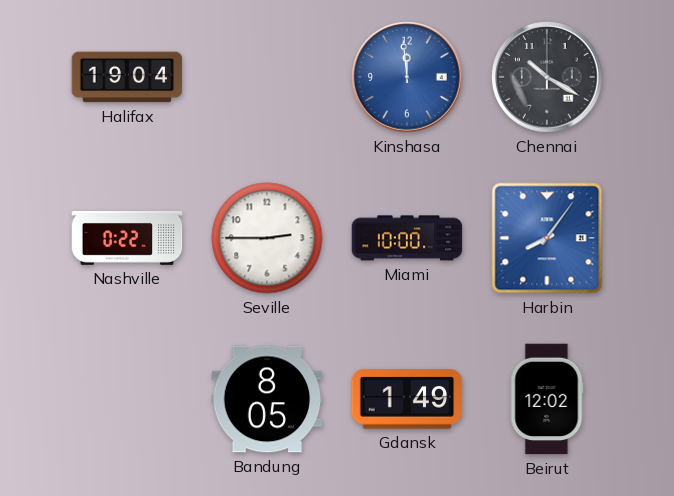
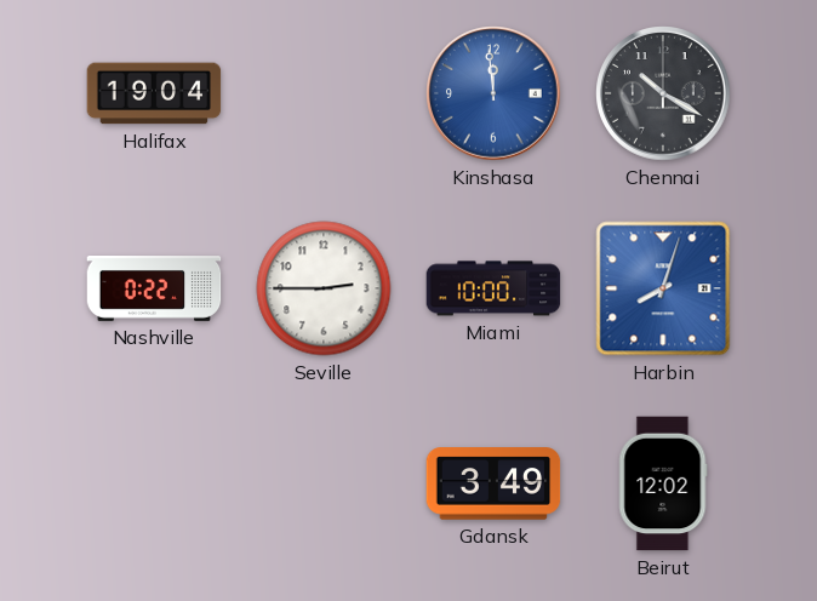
Harbin: 8:06 -> 8:03 (663, 288)
Bandung: 8:05 -> none (267, 399)
Gdansk: 1:49 -> 3:49 (493, 483)
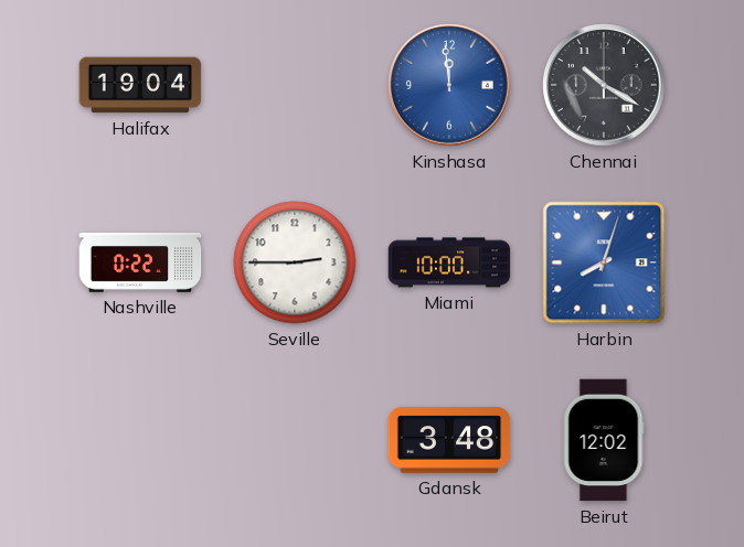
Gdansk: 3:49 -> 3:48 (449, 440)
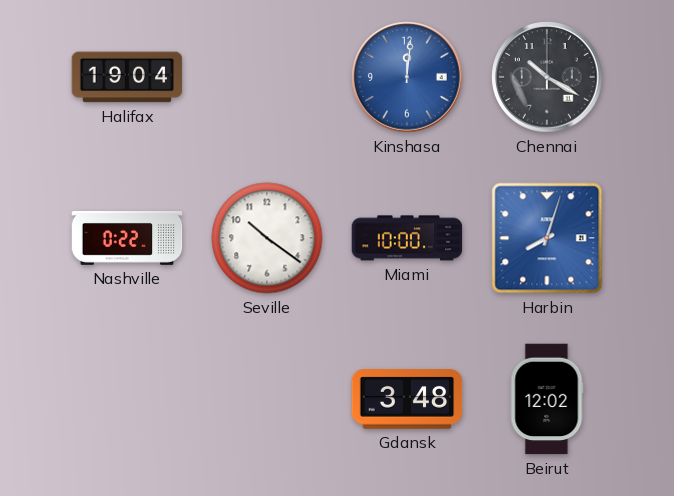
Kinshasa: 11:59 -> 12:01 (407, 77)
Seville: 2:45 -> 10:21 (267, 238)
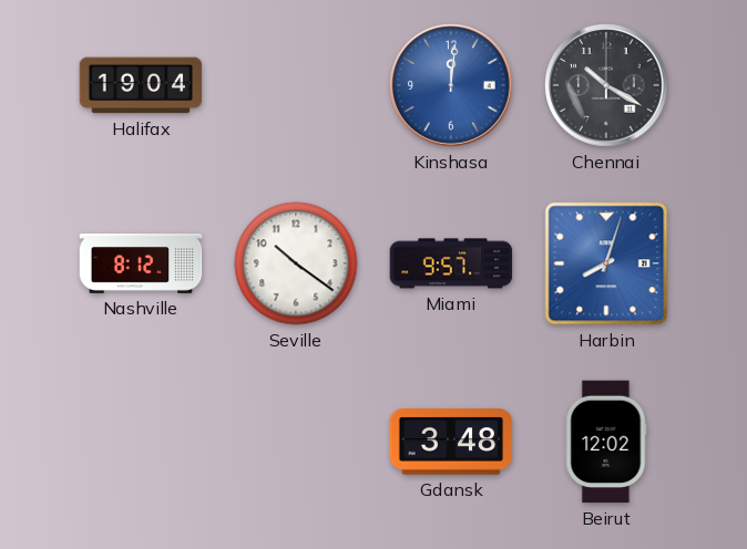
Nashville: 0:22 -> 8:12 (141, 265)
Miami: 10:00 -> 9:57 (451, 263)
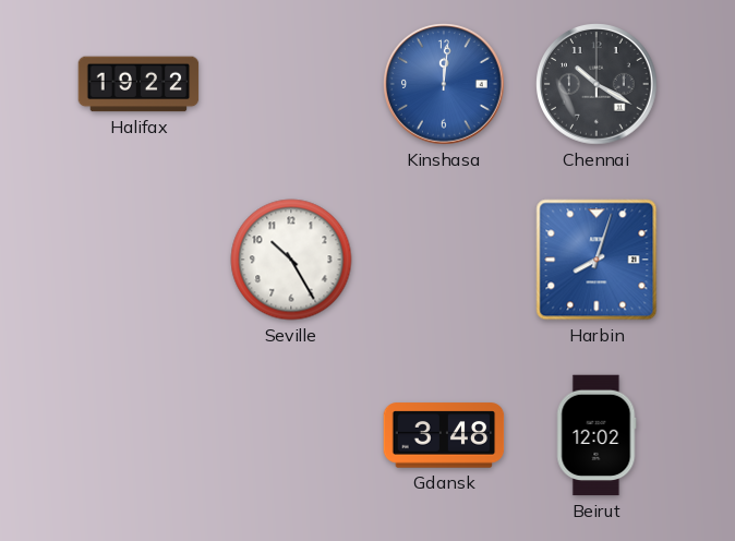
Halifax: 19:04 -> 19:22 (138, 84)
Nashville: 8:12 -> none (141, 265)
Seville: 10:21 -> 10:25 (291, 260)
Miami: 9:57 -> none (451, 263)
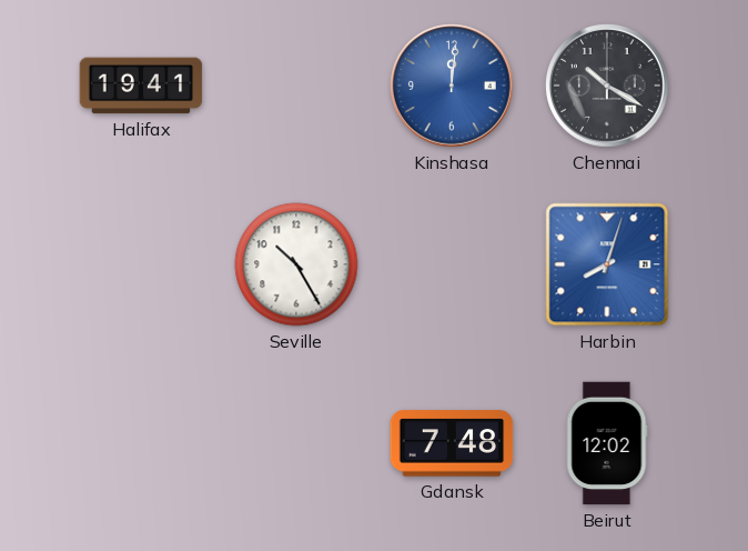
Halifax: 19:22 -> 19:41 (141, 86)
Gdansk: 3:48 -> 7:48 (452, 443)
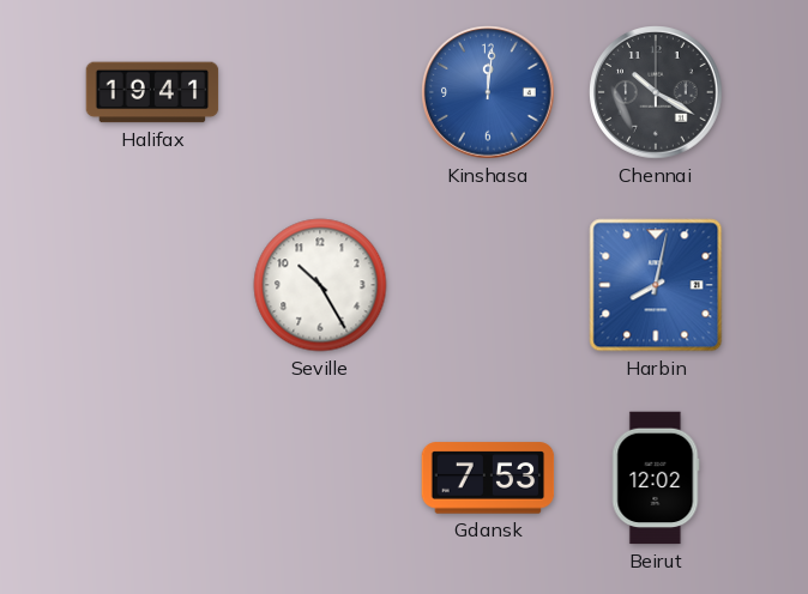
Harbin: 8:03 -> 8:02 (656, 285)
Gdansk: 7:48 -> 7:53 (488, 478)
